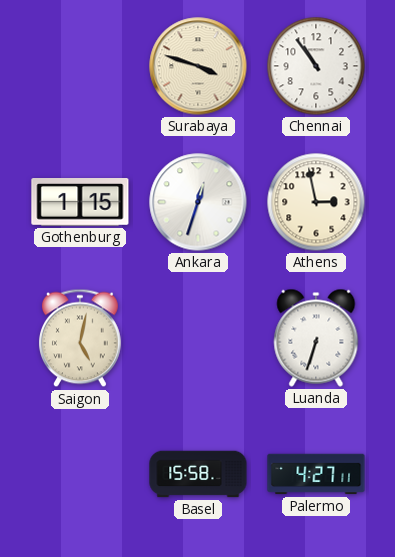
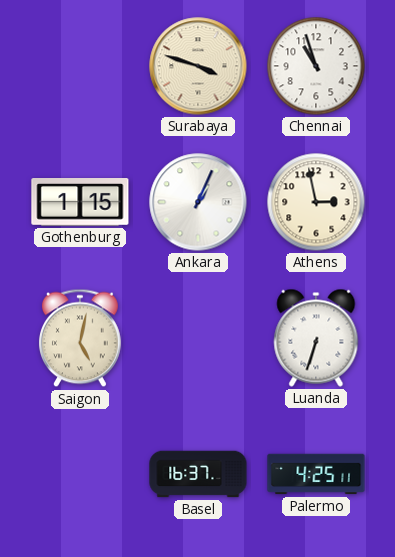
Chennai: 10:54 -> 10:57 (316, 66)
Ankara: 12:33 -> 1:04 (198, 202)
Basel: 15:58 -> 16:37 (198, 474)
Palermo: 4:27 -> 4:25 (316, 474)
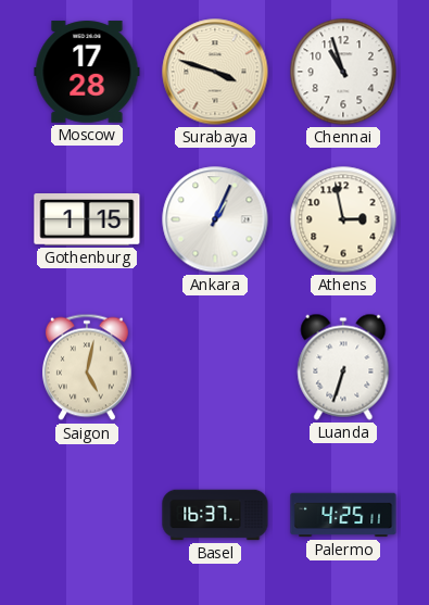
Moscow: none -> 17:28 (87, 72)
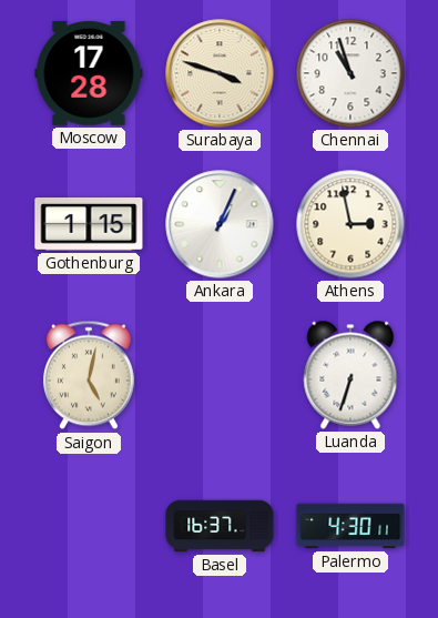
Palermo: 4:25 -> 4:30 (350, 526)
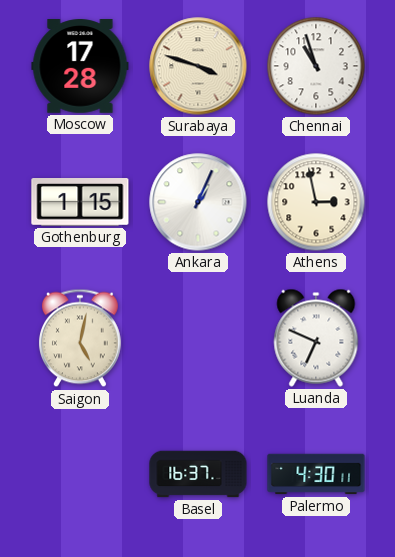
Luanda: 6:33 -> 6:49 (316, 338)
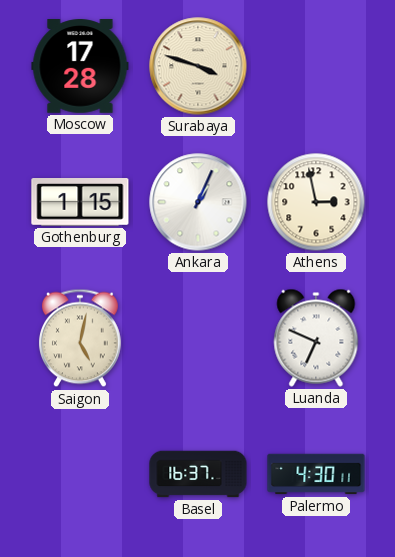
Chennai: 10:57 -> none (316, 66)
